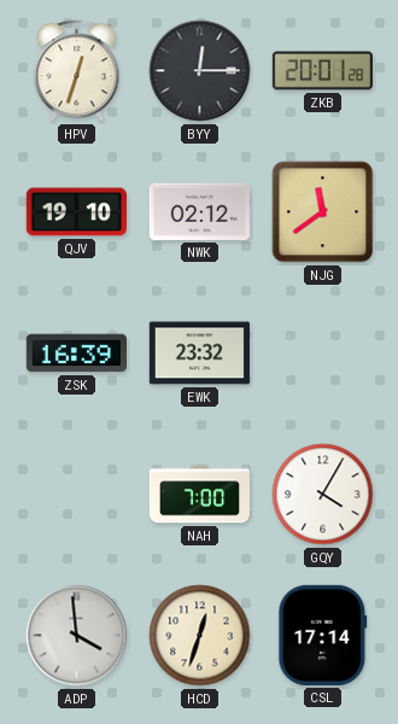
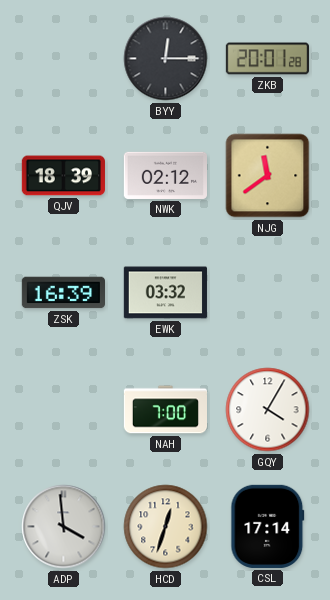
HPV: 12:33 -> none (77, 71)
QJV: 19:10 -> 18:39 (63, 176)
EWK: 23:32 -> 03:32 (165, 293)
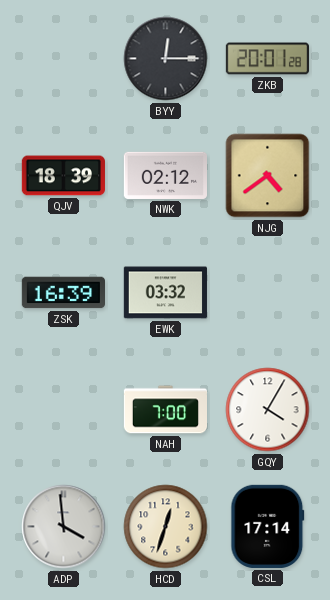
NJG: 11:39 -> 4:39 (268, 176)
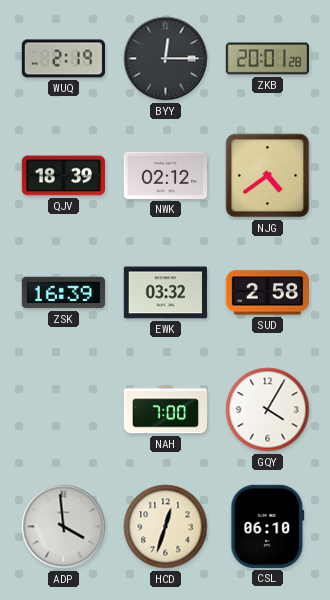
WUQ: none -> 2:19 (63, 59)
SUD: none -> 2:58 (267, 293)
CSL: 17:14 -> 06:10 (268, 526)
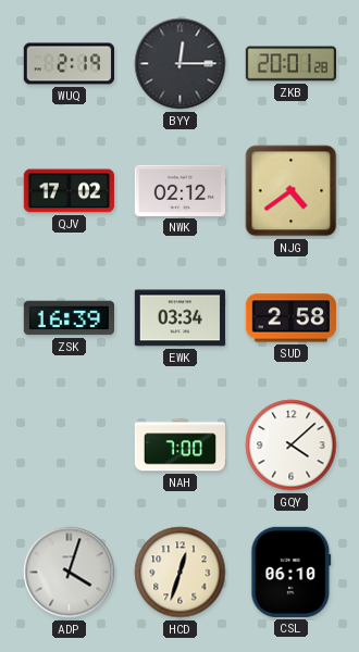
QJV: 18:39 -> 17:02 (69, 191)
EWK: 03:32 -> 03:34 (179, 318)
GQY: 4:05 -> 4:08 (292, 446)
ADP: 3:59 -> 4:03 (70, 573)
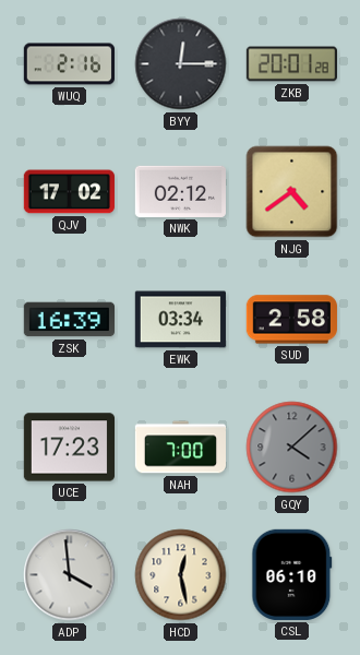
WUQ: 2:19 -> 2:16 (69, 64)
UCE: none -> 17:23 (69, 448)
GQY dial: white -> grey (292, 448)
ADP: 4:03 -> 3:59 (70, 575)
HCD: 12:33 -> 12:28 (181, 575)
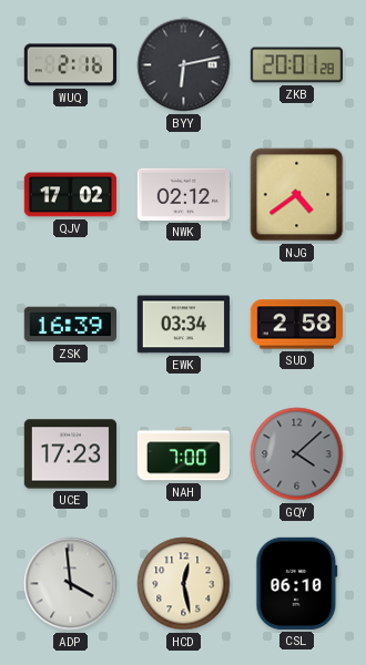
BYY: 12:15 -> 6:13 (184, 65)
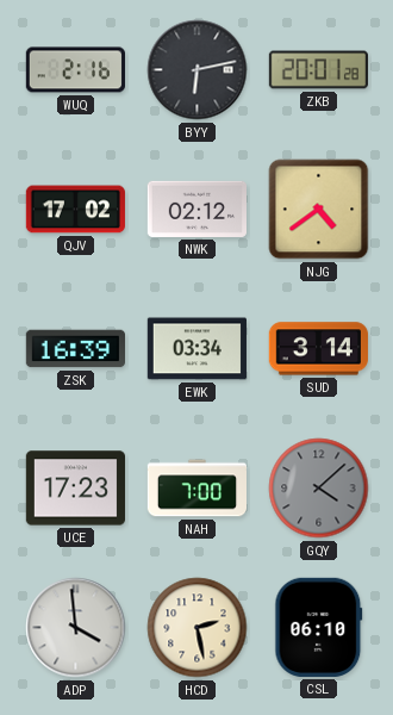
SUD: 2:58 -> 3:14 (318, 349)
HCD: 12:28 -> 2:28 (198, 628)
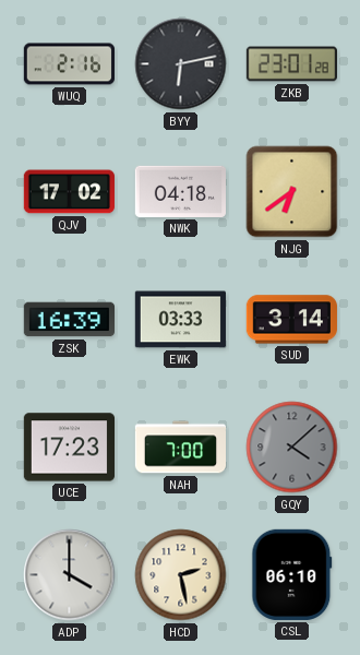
ZKB: 20:01 -> 23:01 (291, 64)
NWK: 02:12 -> 04:18 (180, 191)
NJG: 4:39 -> 6:39 (292, 192)
EWK: 03:34 -> 03:33 (180, 320)
ADP: 3:59 -> 4:00 (70, 575)
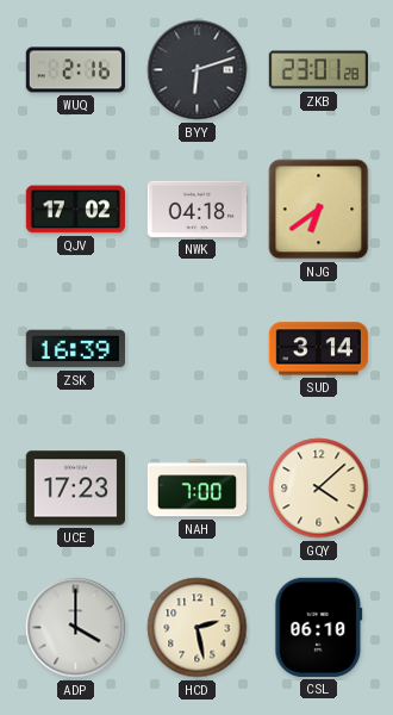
BYY: 6:13 -> 6:12 (198, 70)
EWK: 03:33 -> none (180, 320)
GQY dial: grey -> cream (319, 489)
